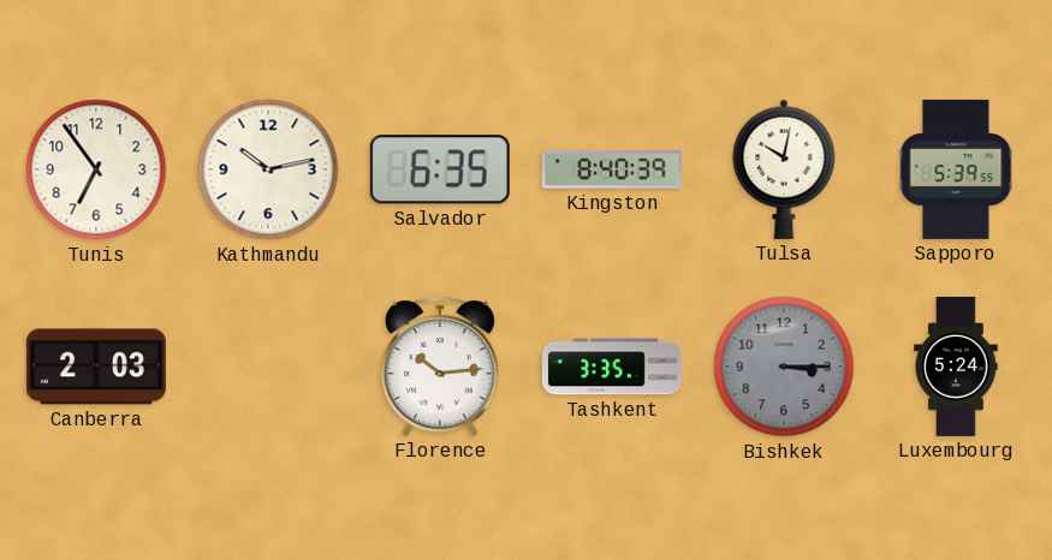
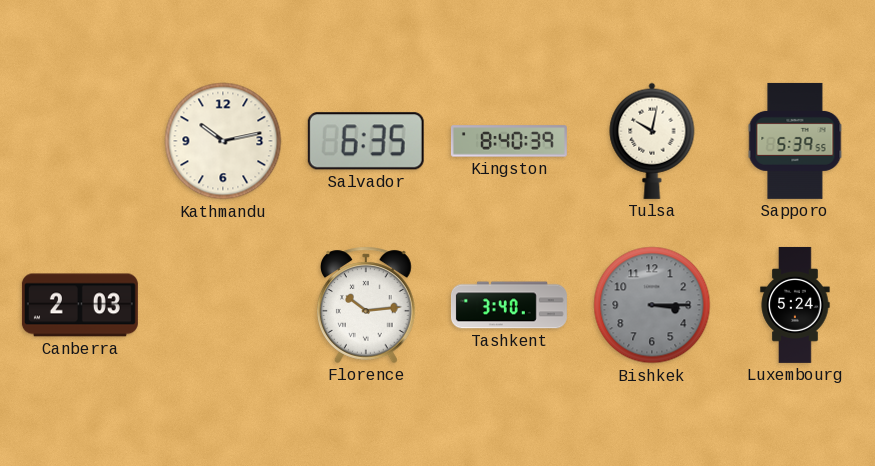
Tunis: 6:54 -> none (96, 169)
Tashkent: 3:35 -> 3:40 (509, 305)
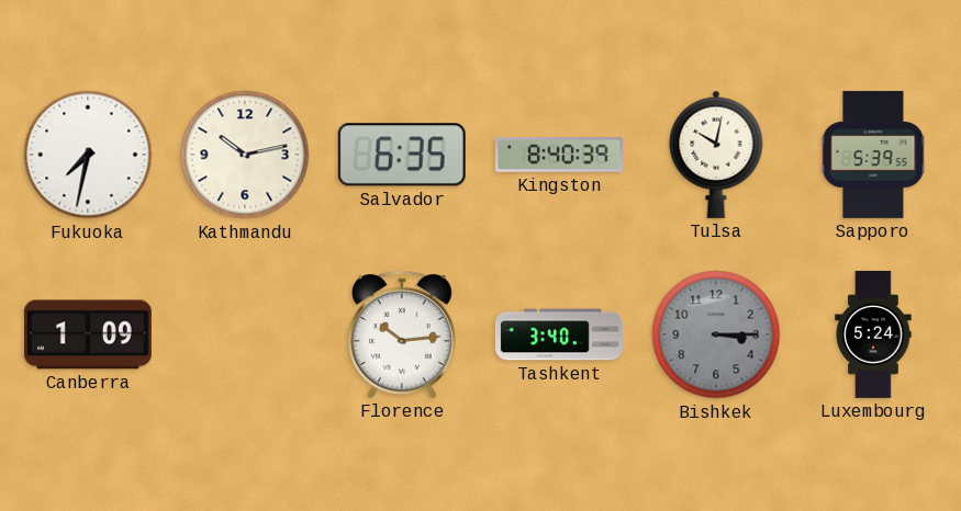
Fukuoka: none -> 7:32 (88, 155)
Canberra: 2:03 -> 1:09 (88, 334)
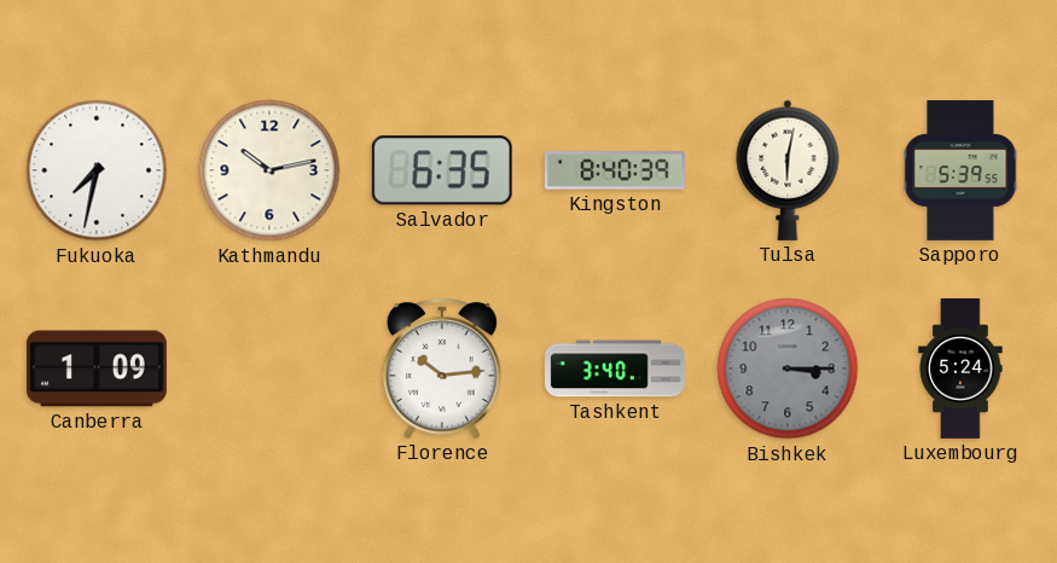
Tulsa: 10:02 -> 6:02 (788, 170)
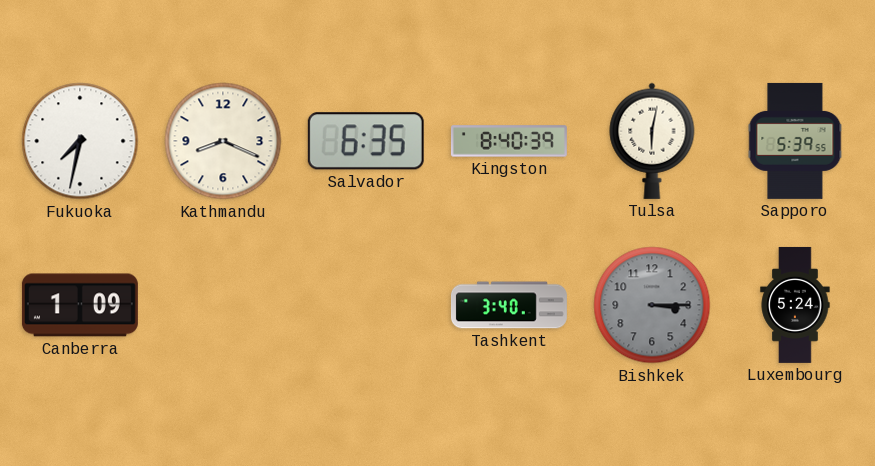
Kathmandu: 10:13 -> 8:19 (223, 141)
Florence: 10:14 -> none (443, 368)
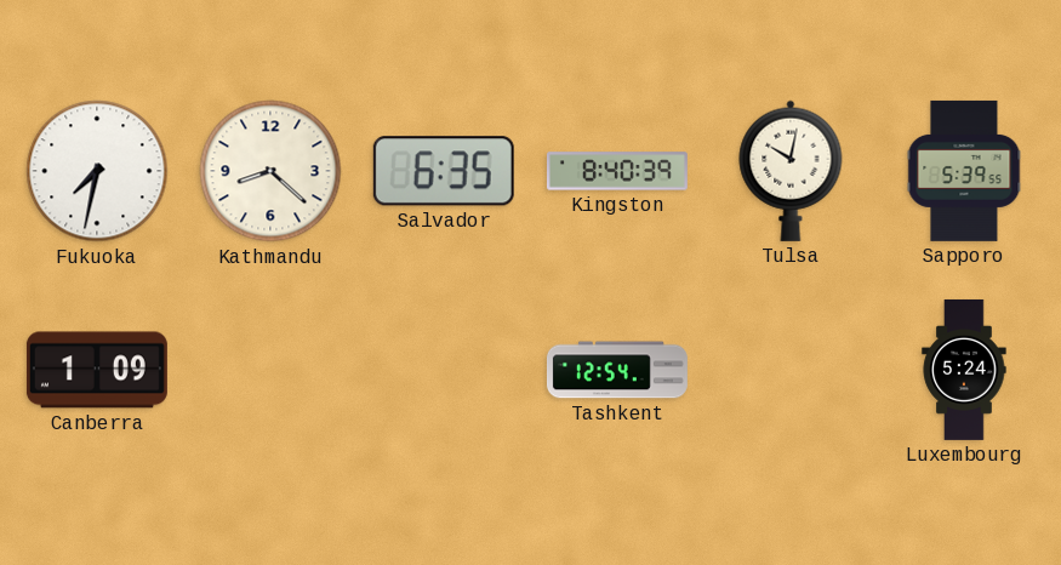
Kathmandu: 8:19 -> 8:22 (270, 171)
Tulsa: 6:02 -> 10:02 (791, 171)
Tashkent: 3:40 -> 12:54 (617, 370)
Bishkek: 3:15 -> none (652, 305)
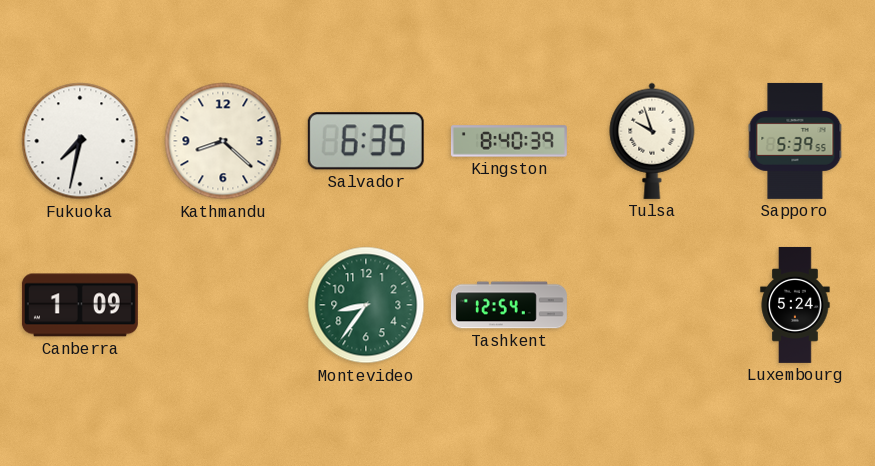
Tulsa: 10:02 -> 9:57 (652, 141)
Montevideo: none -> 8:36 (366, 305)
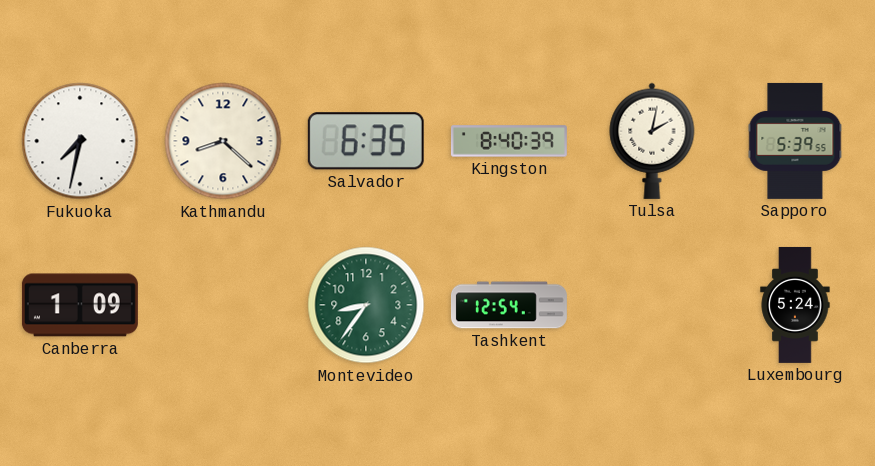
Tulsa: 9:57 -> 2:02 (652, 141)
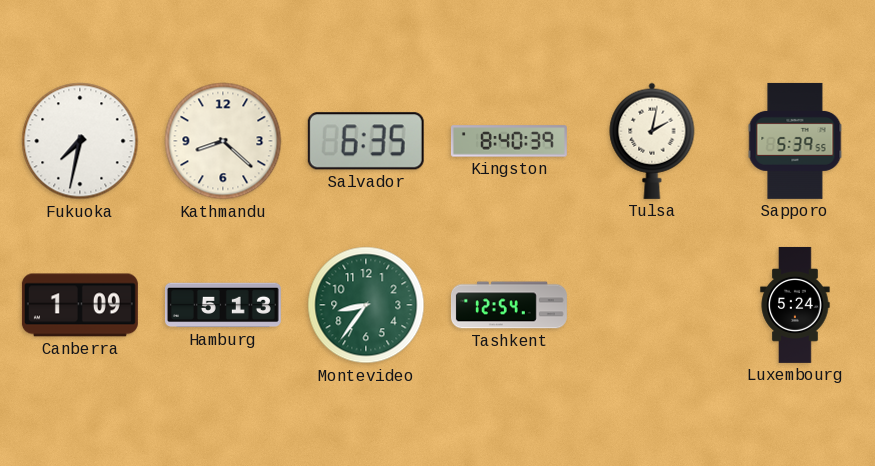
Hamburg: none -> 5:13 (223, 305)
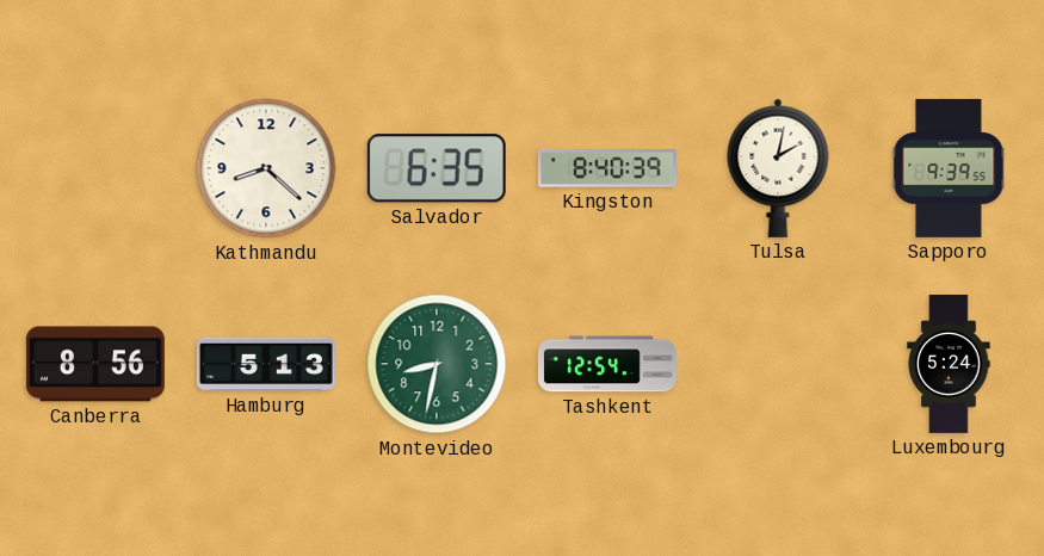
Fukuoka: 7:32 -> none (80, 141)
Sapporo: 5:39 -> 9:39 (949, 168)
Canberra: 1:09 -> 8:56 (95, 364)
Montevideo: 8:36 -> 8:32 (437, 364)
